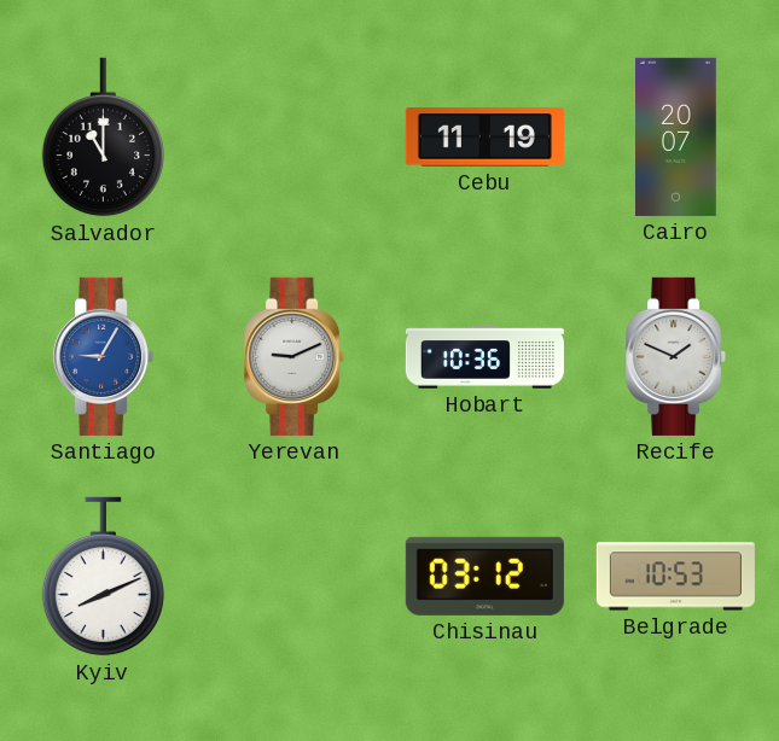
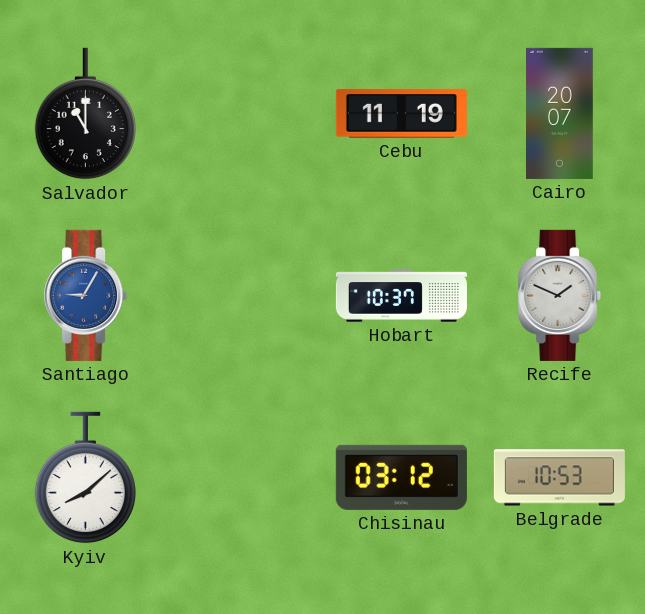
Yerevan: 9:11 -> none (295, 356)
Hobart: 10:36 -> 10:37 (401, 296)
Kyiv: 8:11 -> 8:08 (85, 478)
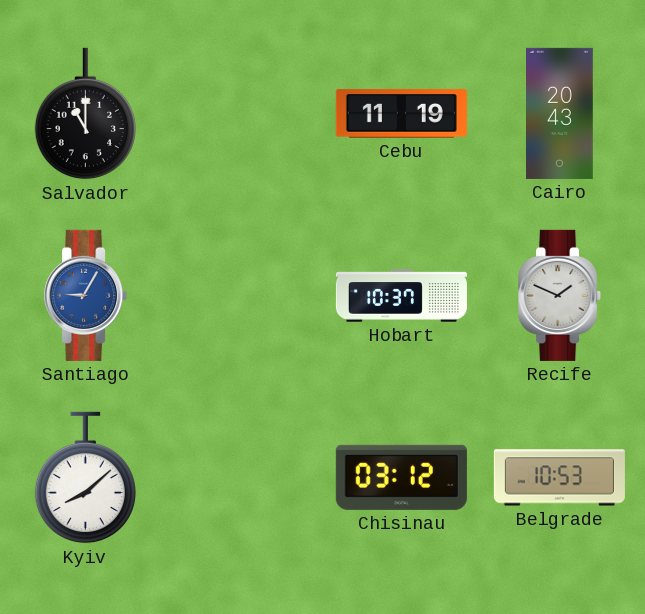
Cairo: 20:07 -> 20:43 (560, 113)
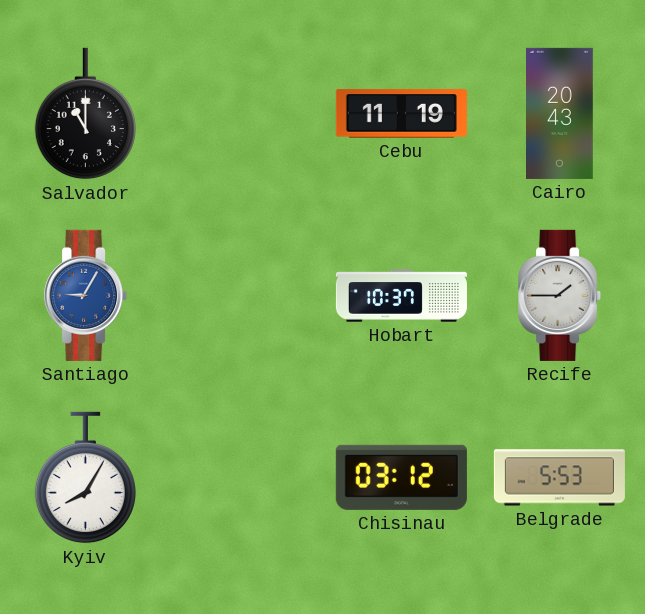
Recife: 1:49 -> 1:45 (560, 295)
Kyiv: 8:08 -> 8:05 (85, 478)
Belgrade: 10:53 -> 5:53 (559, 478)
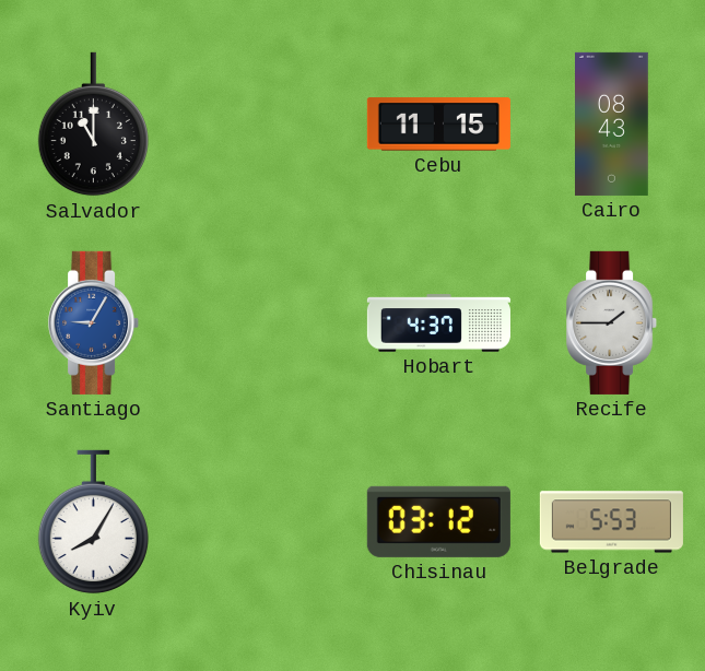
Cebu: 11:19 -> 11:15 (438, 125)
Cairo: 20:43 -> 08:43 (612, 123)
Hobart: 10:37 -> 4:37 (438, 323)
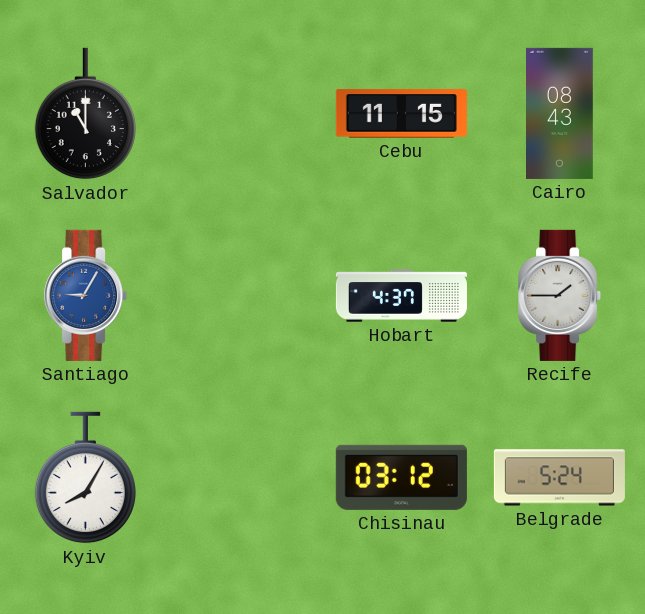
Belgrade: 5:53 -> 5:24 (559, 478)
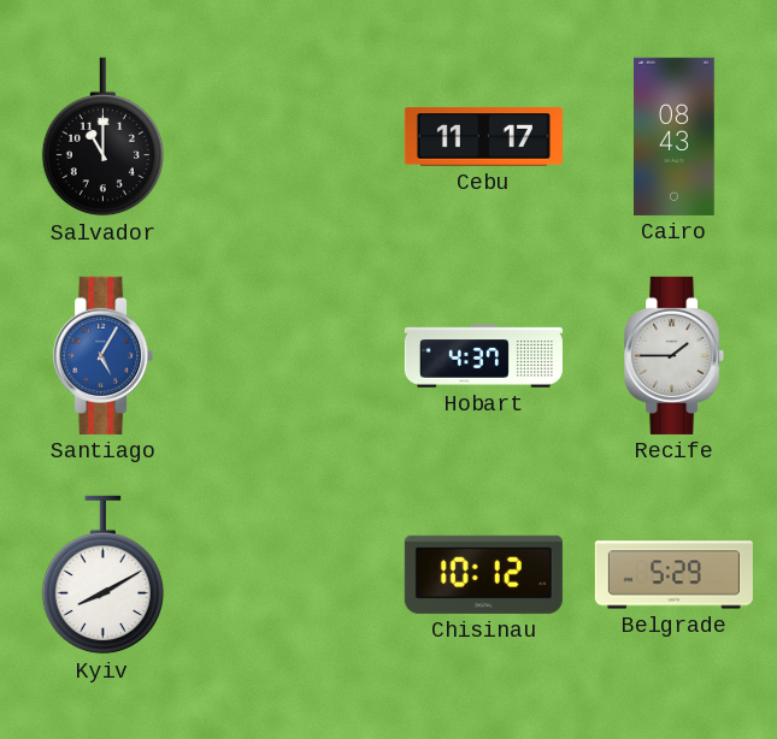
Cebu: 11:15 -> 11:17 (483, 137)
Santiago: 9:05 -> 5:05 (104, 355)
Kyiv: 8:05 -> 8:10 (102, 575)
Chisinau: 03:12 -> 10:12 (483, 574)
Belgrade: 5:24 -> 5:29 (673, 575)
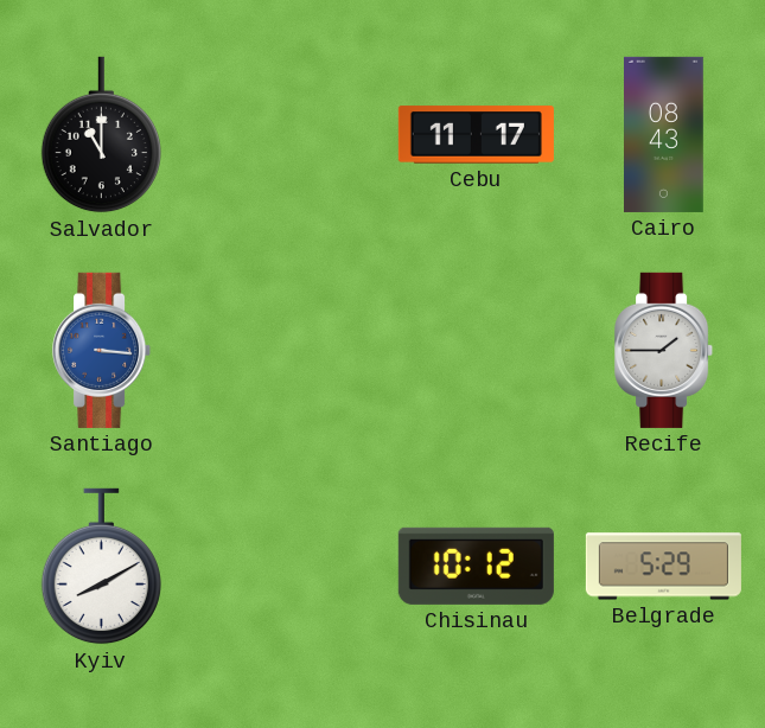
Santiago: 5:05 -> 3:16 (102, 350)
Hobart: 4:37 -> none (483, 356)
